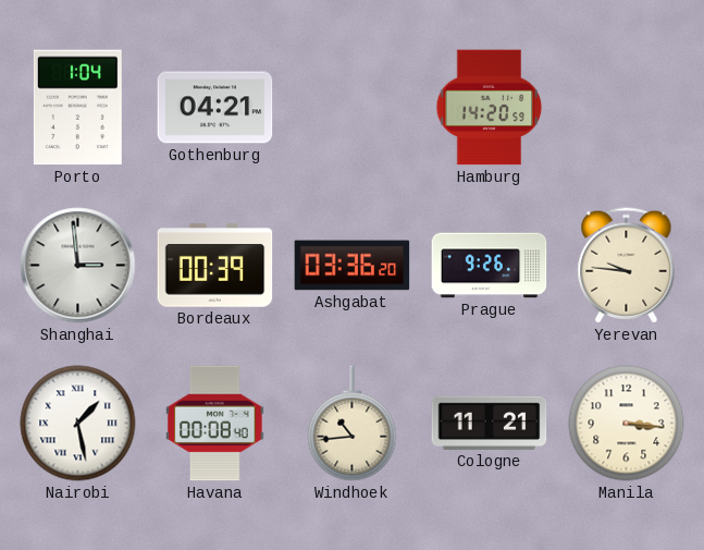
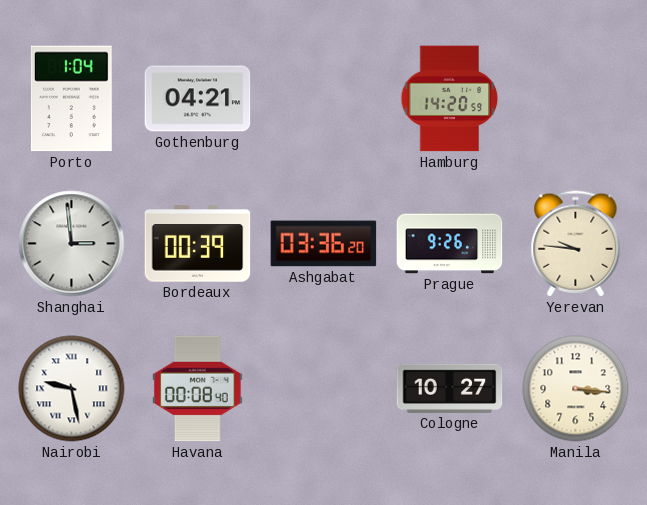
Nairobi: 1:28 -> 9:28 (72, 389)
Windhoek: 10:44 -> none (353, 424)
Cologne: 11:21 -> 10:27 (450, 388)
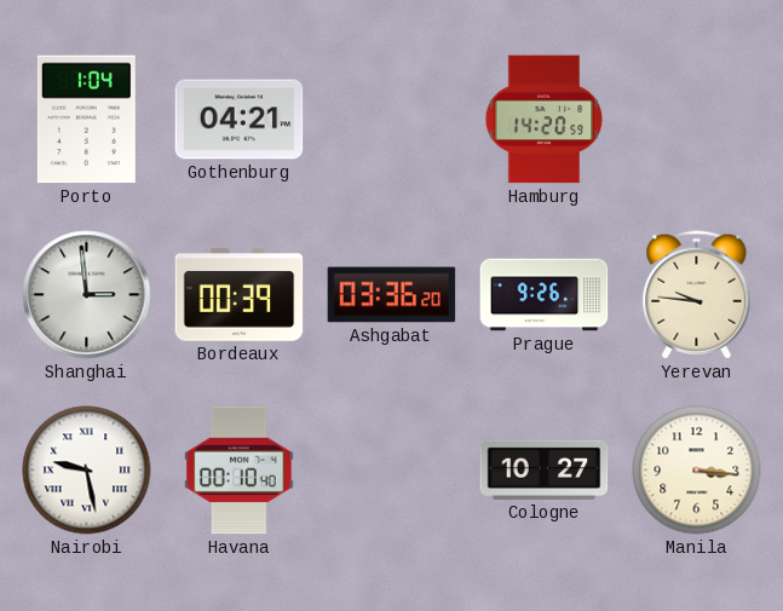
Havana: 00:08 -> 00:10 (240, 471)
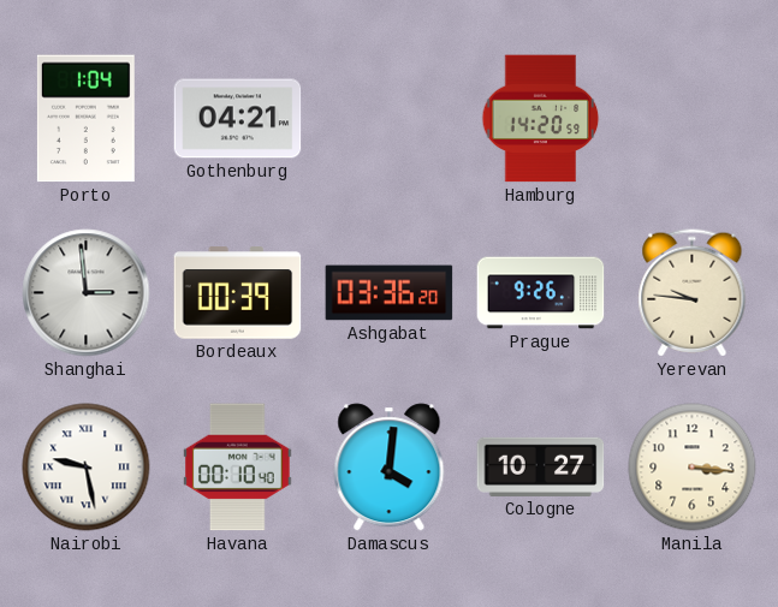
Damascus: none -> 4:01 (390, 468)
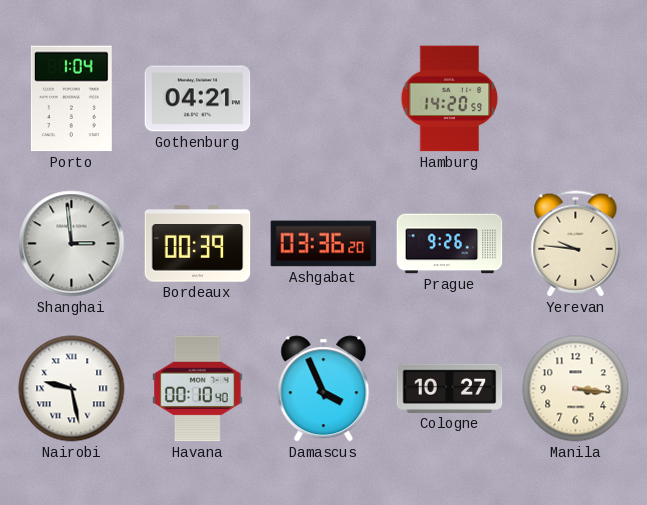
Damascus: 4:01 -> 3:56 (324, 389)
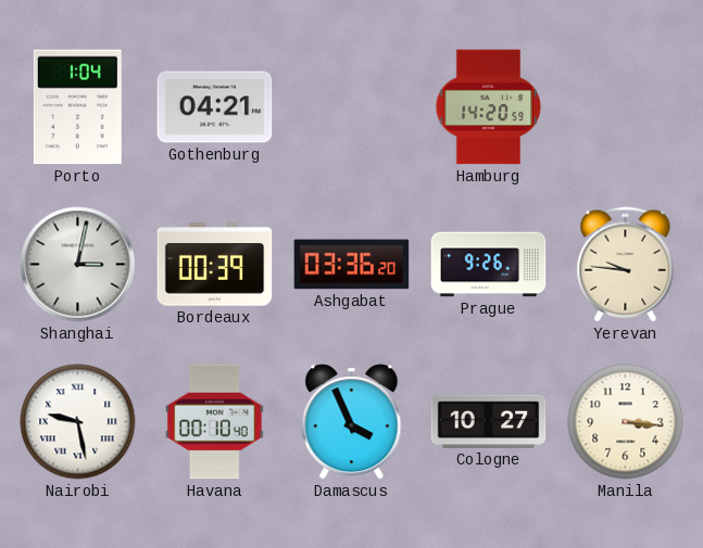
Shanghai: 2:59 -> 3:02 (78, 265)
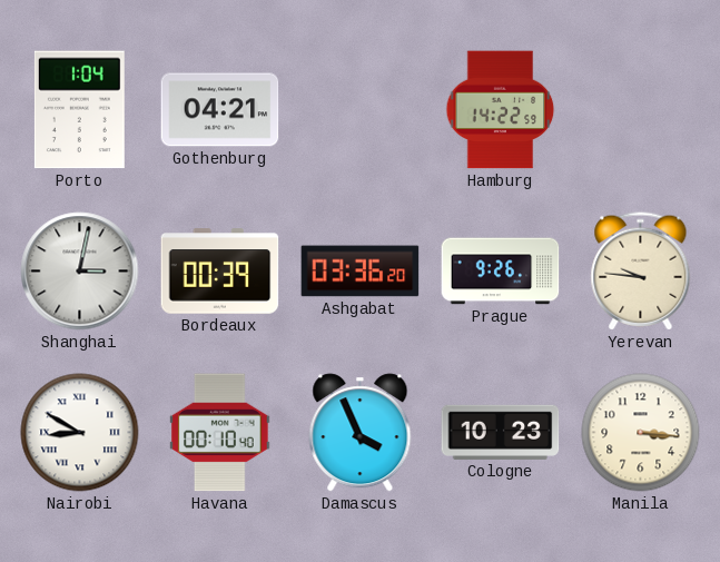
Hamburg: 14:20 -> 14:22 (501, 110)
Nairobi: 9:28 -> 8:50 (80, 433)
Cologne: 10:27 -> 10:23 (501, 432)
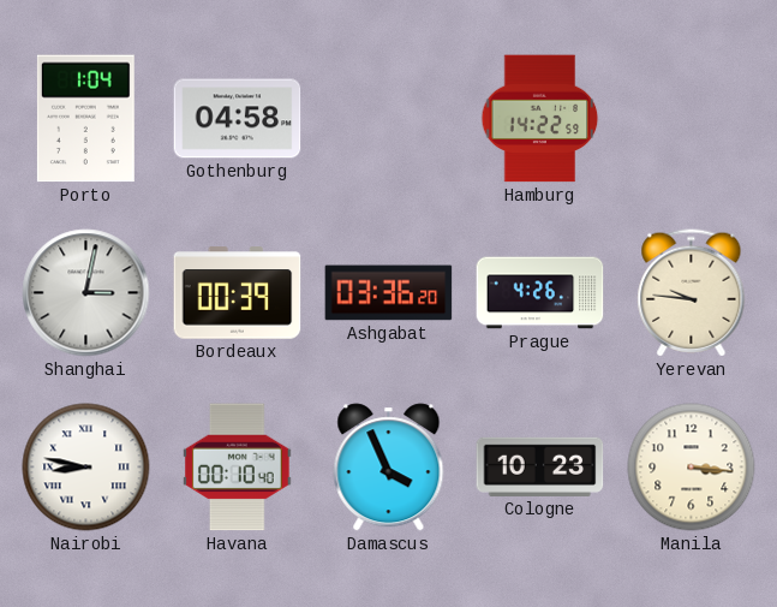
Gothenburg: 04:21 -> 04:58 (238, 119)
Prague: 9:26 -> 4:26 (540, 293)
Nairobi: 8:50 -> 8:47 (86, 468)
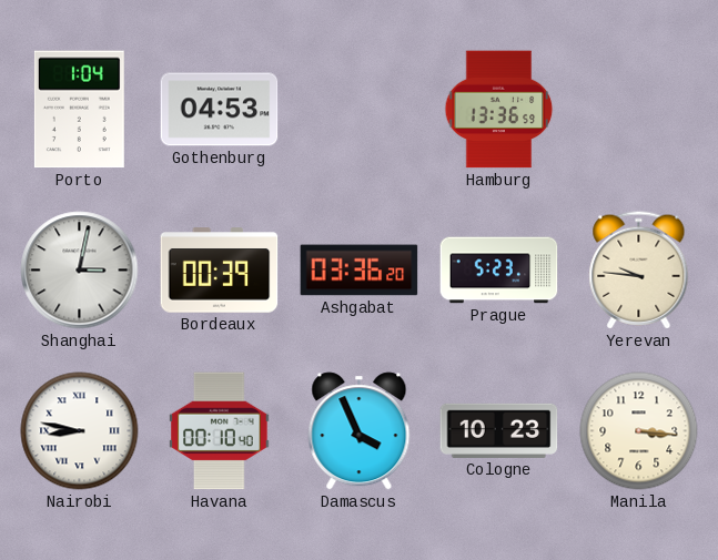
Gothenburg: 04:58 -> 04:53 (220, 110)
Hamburg: 14:22 -> 13:36 (499, 110)
Prague: 4:26 -> 5:23 (499, 271)
